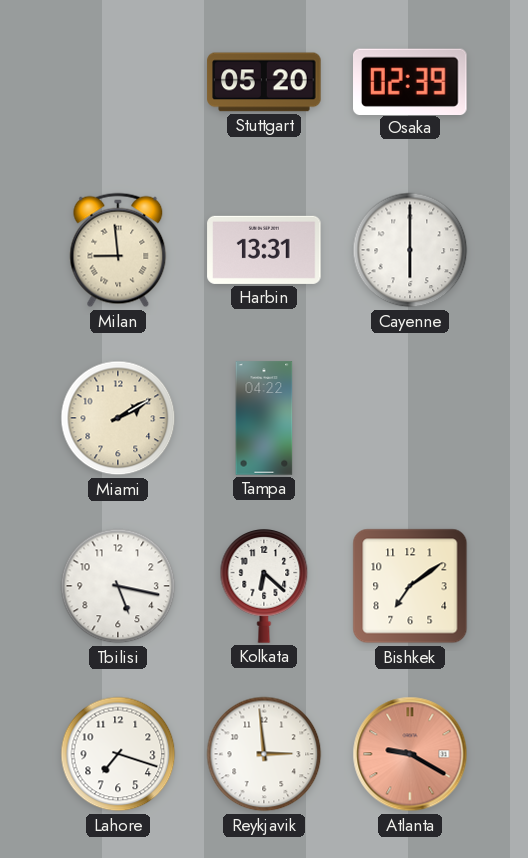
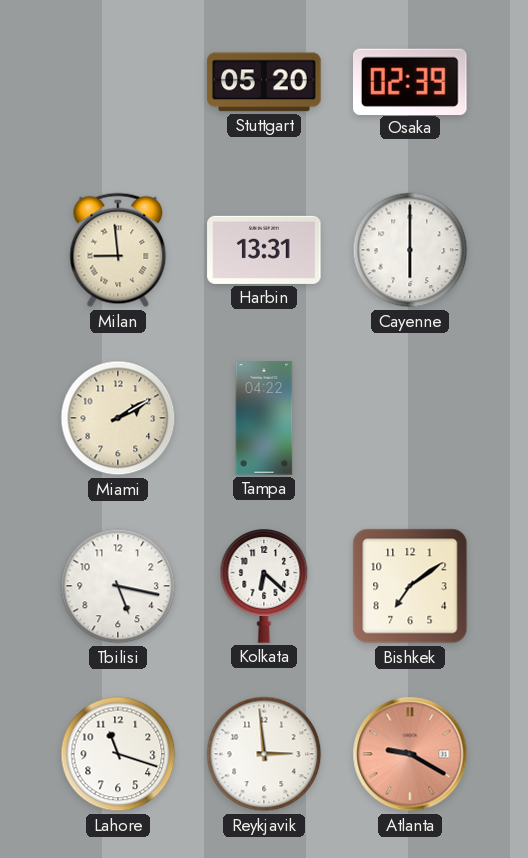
Lahore: 7:18 -> 11:18 (118, 754)
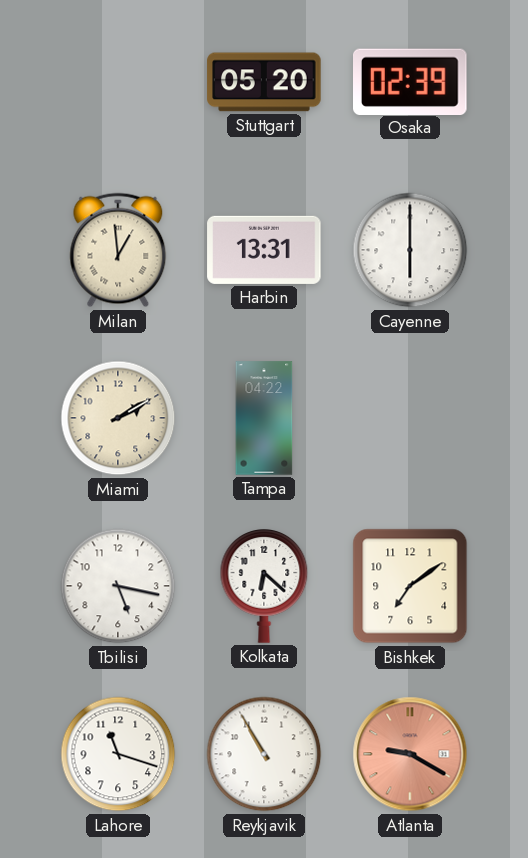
Milan: 8:59 -> 12:59 (118, 250)
Reykjavik: 2:59 -> 10:55 (264, 754)
